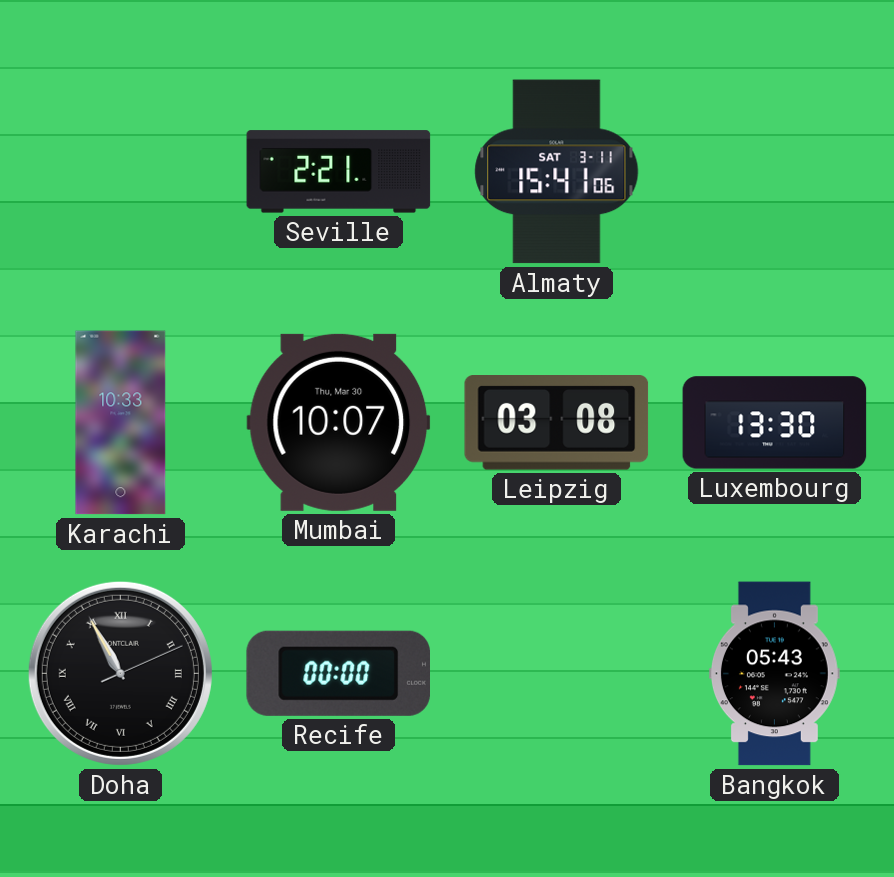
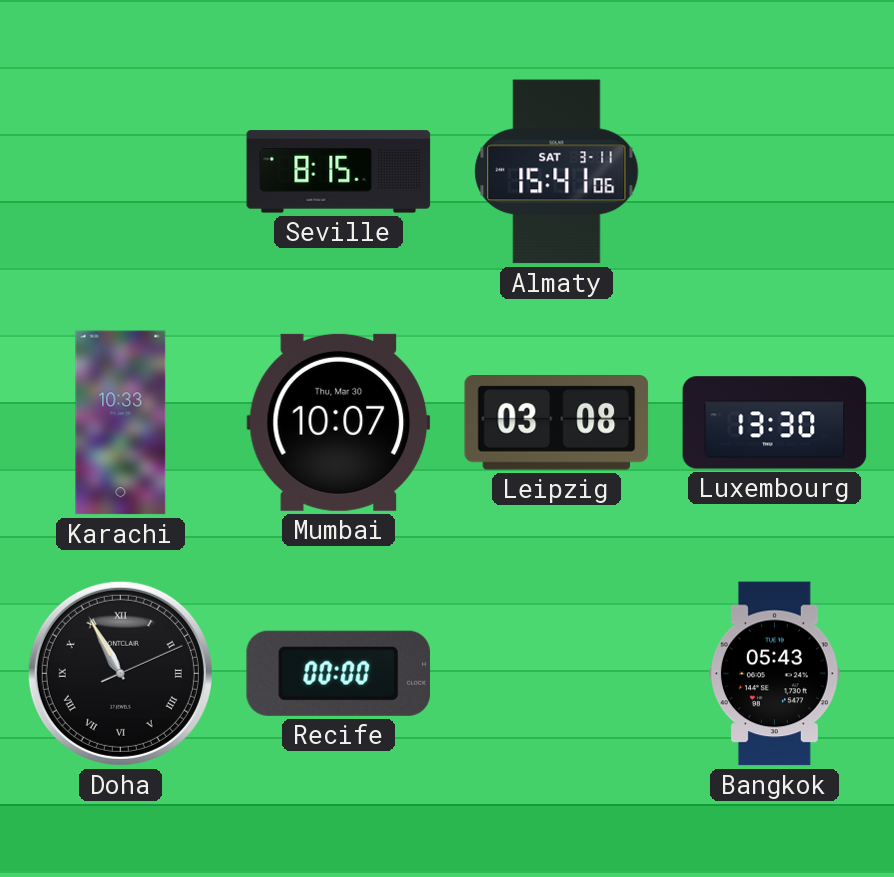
Seville: 2:21 -> 8:15 (339, 172)
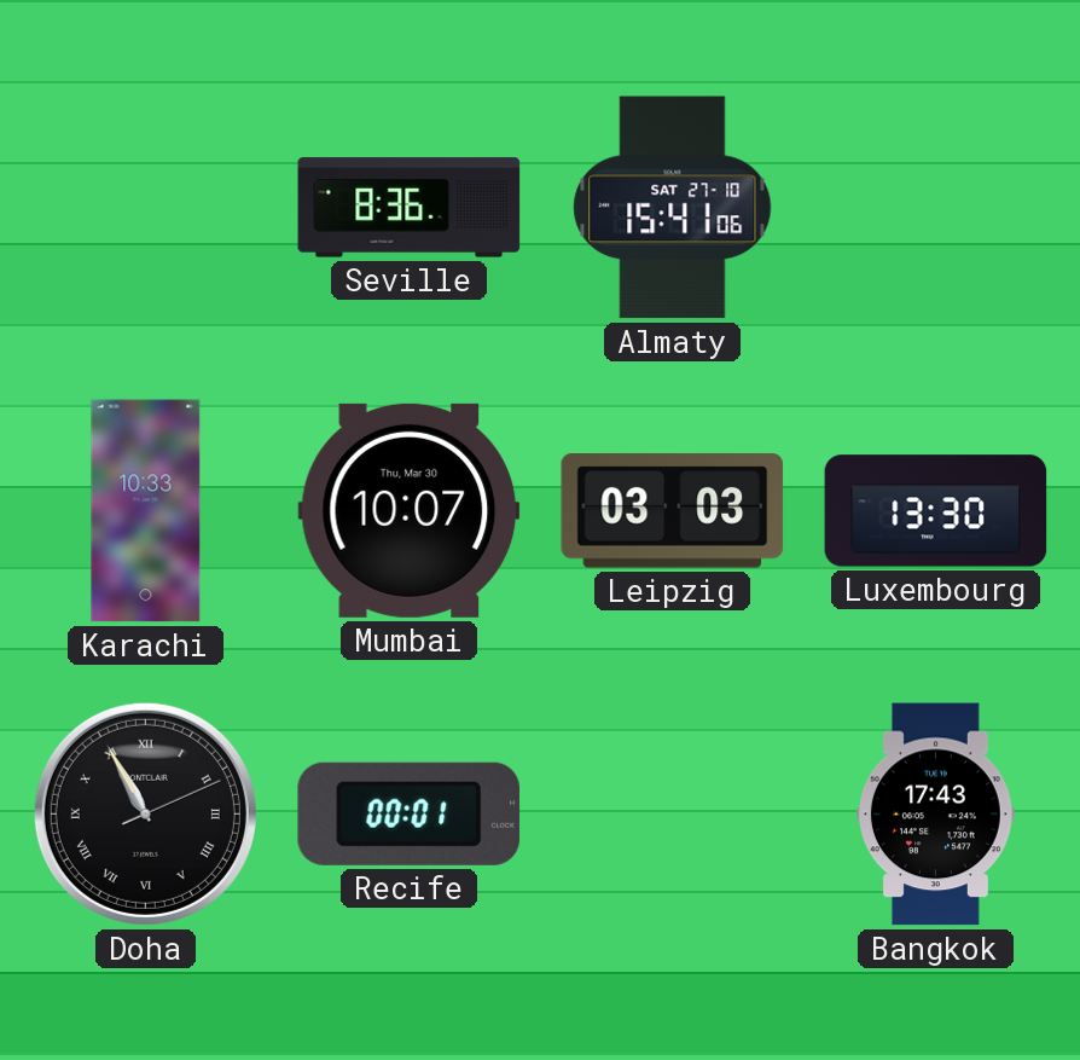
Seville: 8:15 -> 8:36 (410, 208)
Almaty date: SAT 3-11 -> SAT 27-10 (673, 208)
Leipzig: 03:08 -> 03:03 (673, 511)
Recife: 00:00 -> 00:01 (408, 813)
Bangkok: 05:43 -> 17:43 (935, 815)
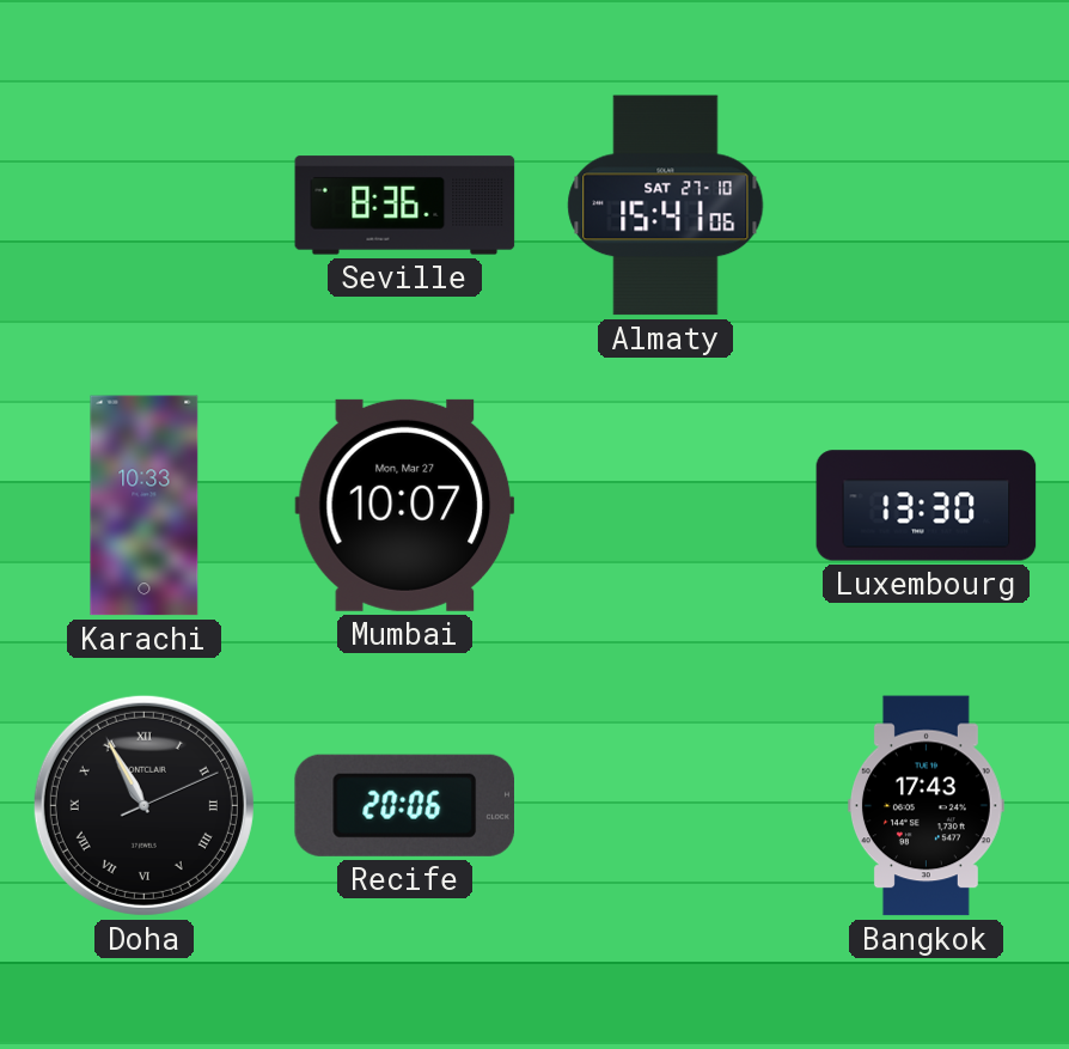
Mumbai date: Thu, Mar 30 -> Mon, Mar 27 (405, 505)
Leipzig: 03:03 -> none (673, 511)
Recife: 00:01 -> 20:06 (404, 805)
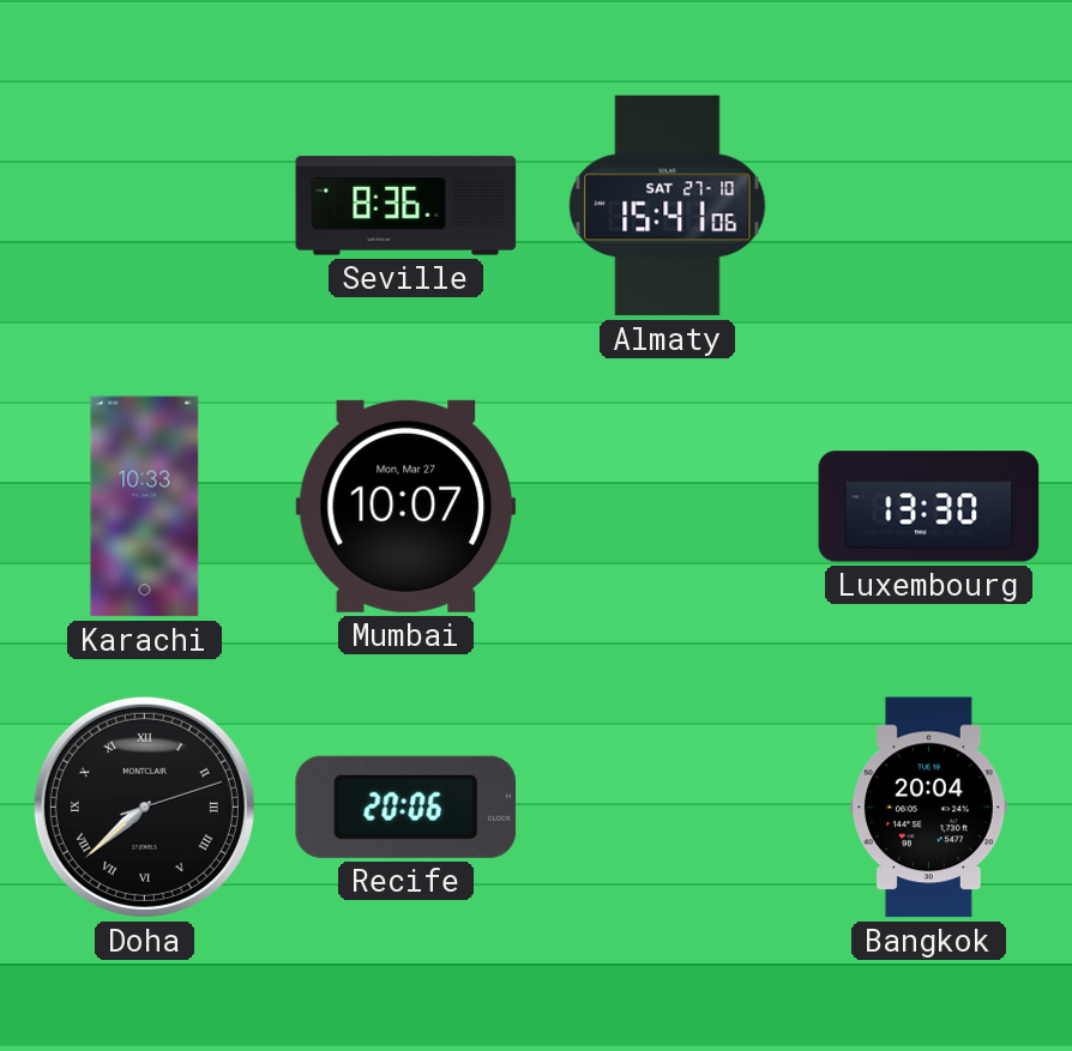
Doha: 10:55 -> 7:38 (144, 807)
Bangkok: 17:43 -> 20:04 (928, 808)
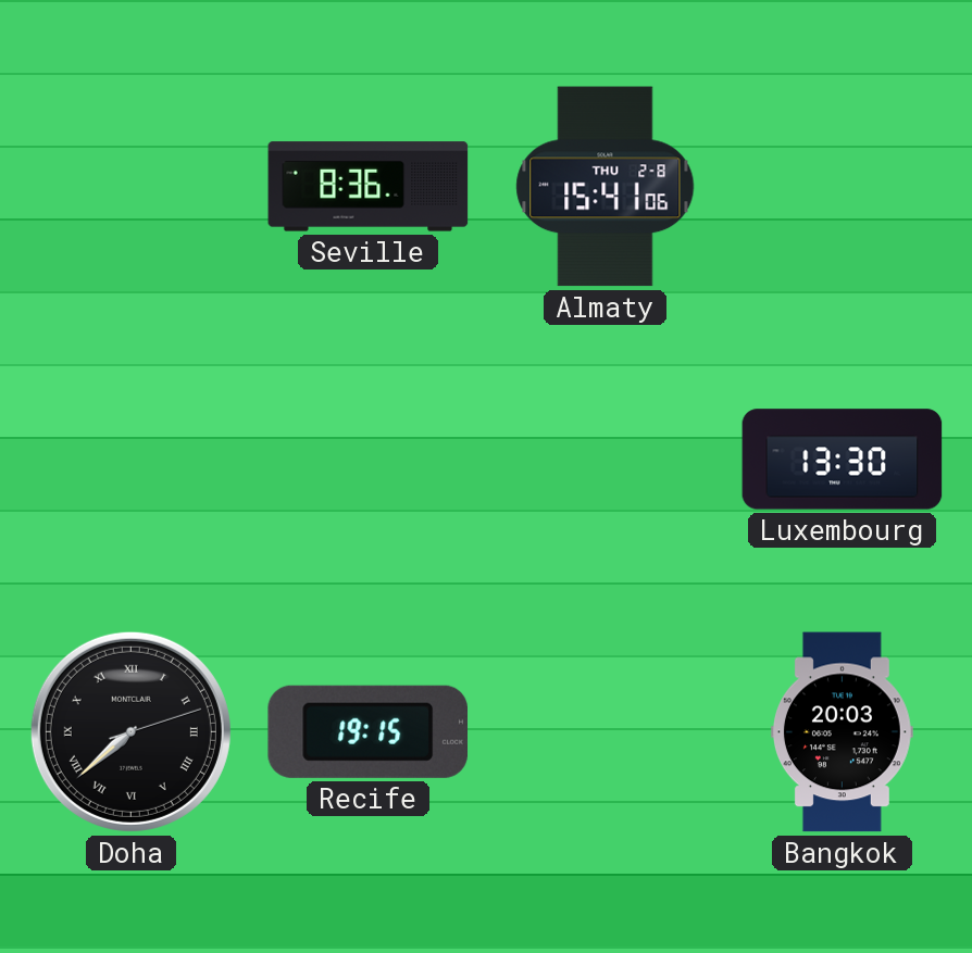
Almaty date: SAT 27-10 -> THU 2-8 (606, 187)
Karachi: 10:33 -> none (145, 507)
Mumbai: 10:07 -> none (406, 506)
Recife: 20:06 -> 19:15 (367, 731)
Bangkok: 20:04 -> 20:03 (842, 732)
